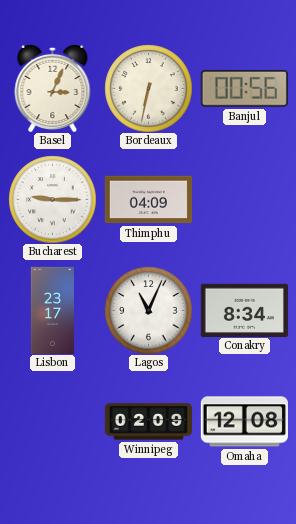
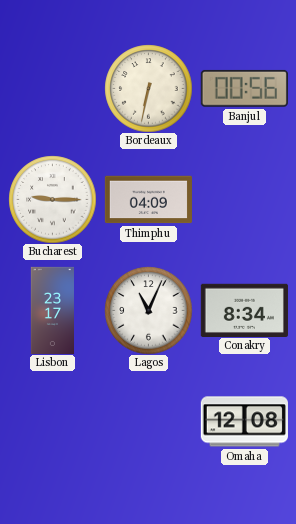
Basel: 3:04 -> none (53, 88)
Winnipeg: 02:09 -> none (148, 422)
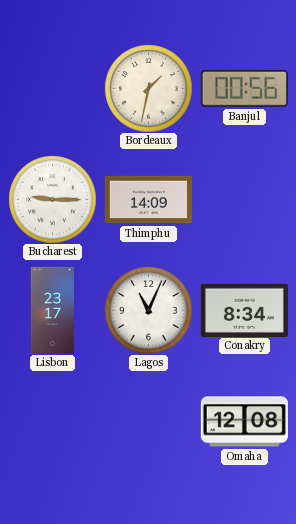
Bordeaux: 6:32 -> 1:32 (148, 88)
Thimphu: 04:09 -> 14:09 (148, 200)
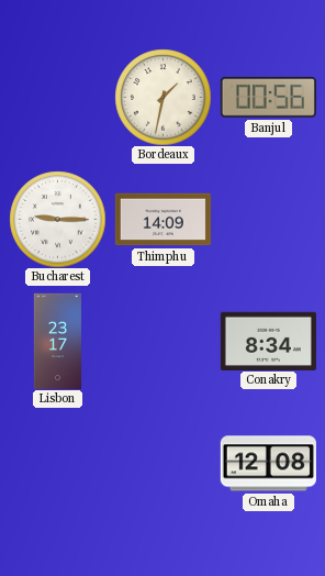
Lagos: 11:04 -> none (148, 310)
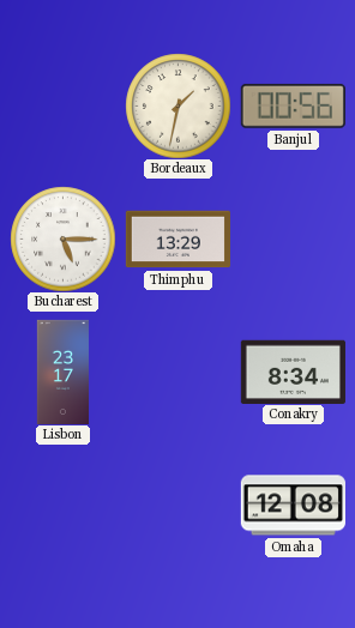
Bucharest: 9:15 -> 5:15 (62, 238)
Thimphu: 14:09 -> 13:29 (177, 240)
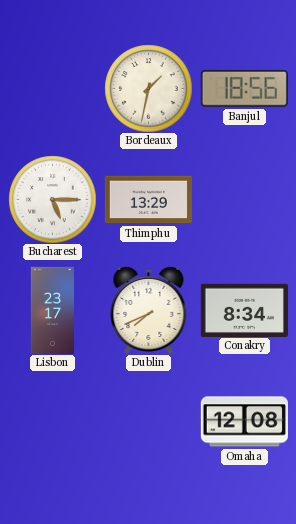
Banjul: 00:56 -> 18:56 (244, 88)
Dublin: none -> 7:41 (149, 310)
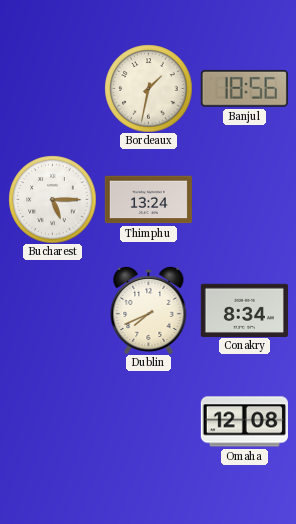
Thimphu: 13:29 -> 13:24 (148, 200)
Lisbon: 23:17 -> none (52, 310)
